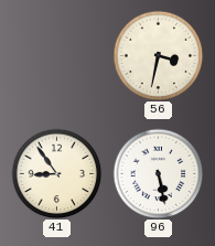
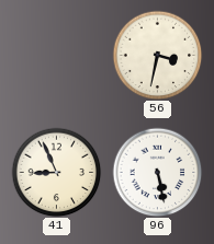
41: 8:54 -> 8:56 (56, 172)
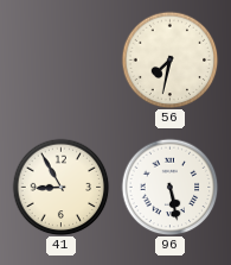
56: 3:32 -> 7:32 (169, 59)
41: 8:56 -> 8:55 (60, 187)
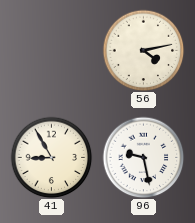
56: 7:32 -> 4:13 (143, 50)
96: 5:28 -> 9:28 (143, 157)
